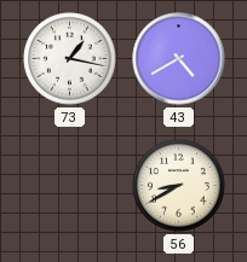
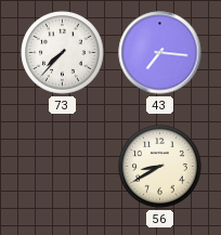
73: 1:17 -> 7:37 (63, 53)
43: 4:40 -> 7:16 (160, 53)
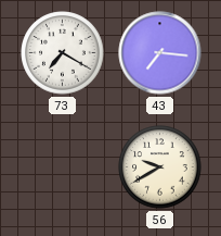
73: 7:37 -> 7:20 (63, 53)
56: 8:40 -> 9:40 (160, 167)
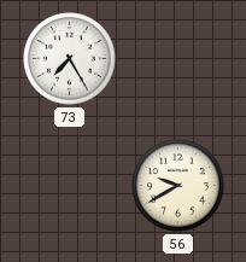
73: 7:20 -> 7:25 (70, 59)
43: 7:16 -> none (160, 53)
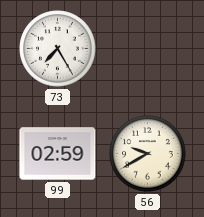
99: none -> 02:59 (58, 154)
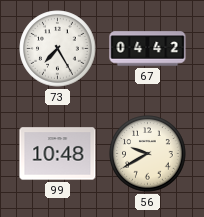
67: none -> 04:42 (148, 49)
99: 02:59 -> 10:48 (58, 154)
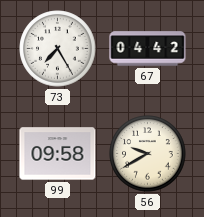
99: 10:48 -> 09:58 (58, 154)
